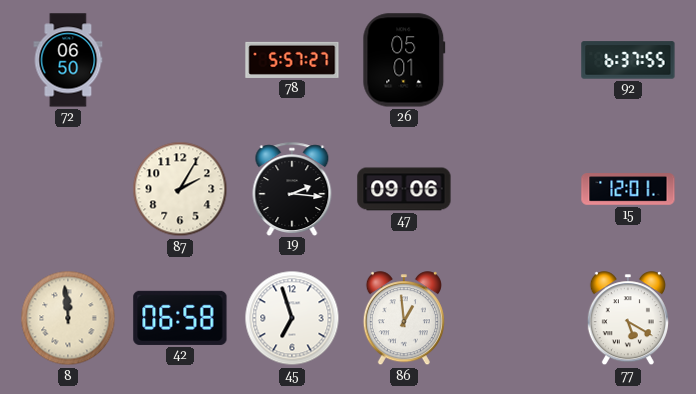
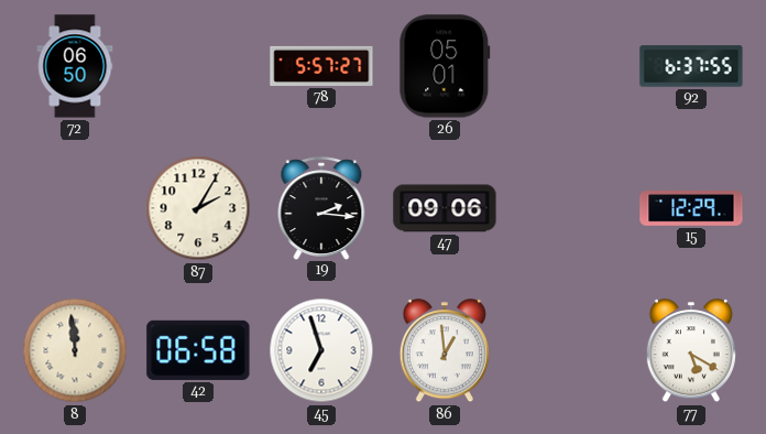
15: 12:01 -> 12:29 (691, 208)
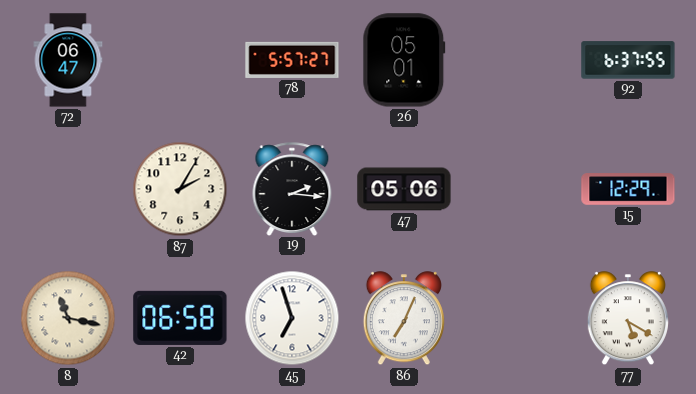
72: 06:50 -> 06:47 (68, 60)
47: 09:06 -> 05:06 (404, 189)
8: 11:59 -> 11:17 (68, 318)
86: 12:59 -> 7:04 (404, 319)
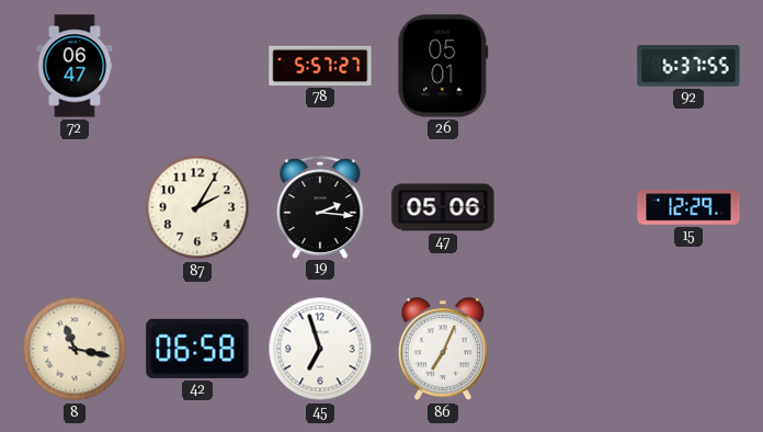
77: 5:20 -> none (628, 319)
